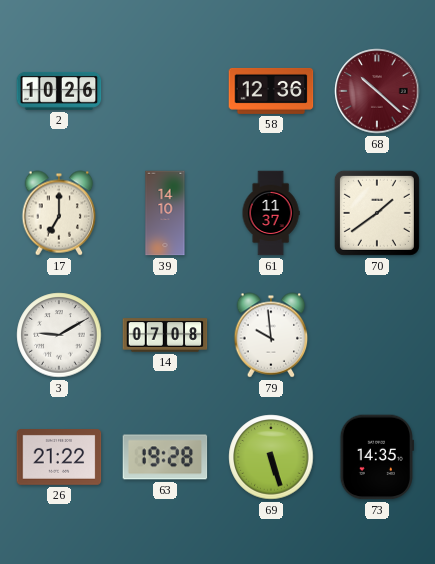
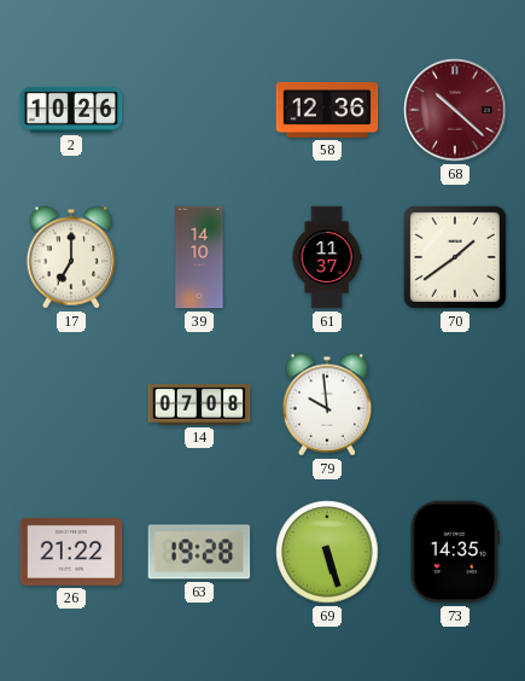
3: 9:10 -> none (59, 335)
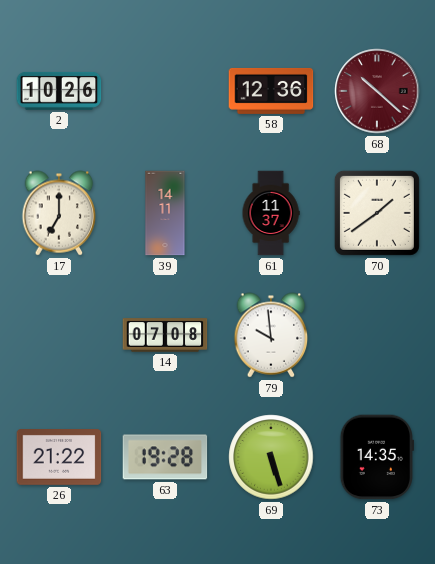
39: 14:10 -> 14:11 (165, 213)
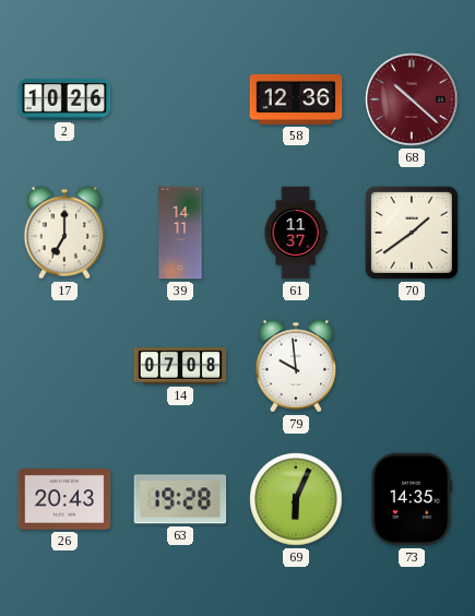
26: 21:22 -> 20:43 (64, 500)
69: 5:27 -> 6:04 (296, 499)
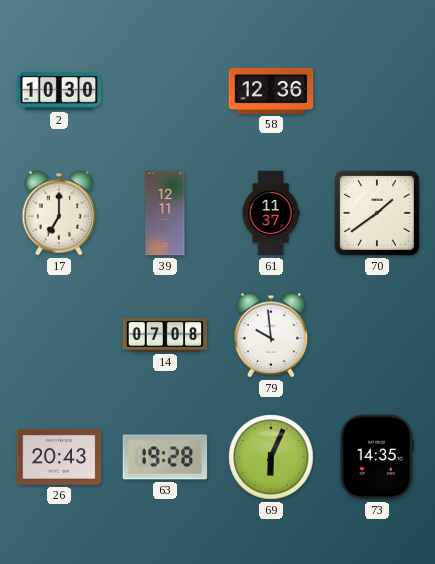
2: 10:26 -> 10:30 (59, 91)
68: 10:22 -> none (412, 99)
39: 14:11 -> 12:11 (165, 213)
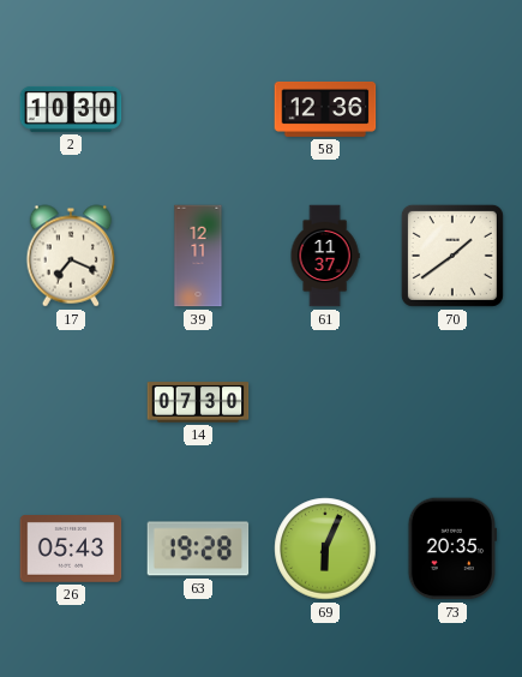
17: 7:00 -> 7:19 (71, 256)
14: 07:08 -> 07:30 (198, 402)
79: 9:59 -> none (271, 335)
26: 20:43 -> 05:43 (71, 550)
73: 14:35 -> 20:35 (452, 549)
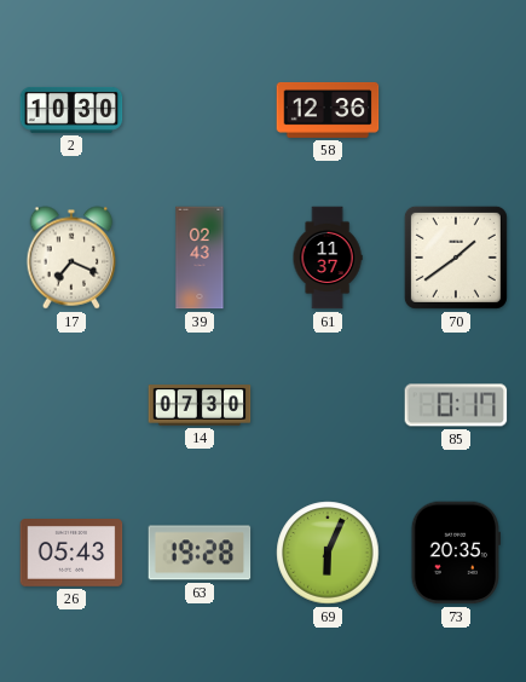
39: 12:11 -> 02:43 (200, 258)
85: none -> 0:17 (456, 405)
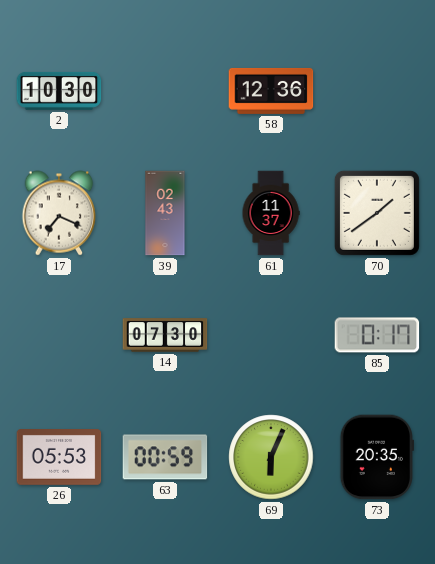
26: 05:43 -> 05:53 (59, 458)
63: 19:28 -> 00:59 (165, 457)
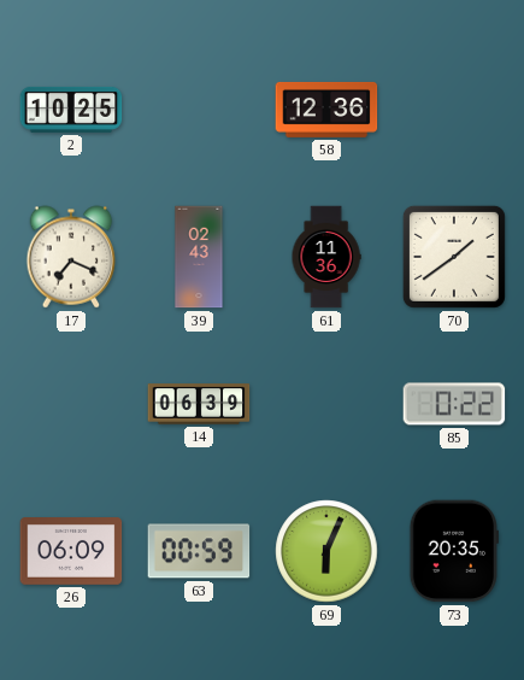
2: 10:30 -> 10:25 (71, 110)
61: 11:37 -> 11:36 (326, 257)
14: 07:30 -> 06:39 (199, 404)
85: 0:17 -> 0:22 (454, 404)
26: 05:53 -> 06:09 (71, 552)
